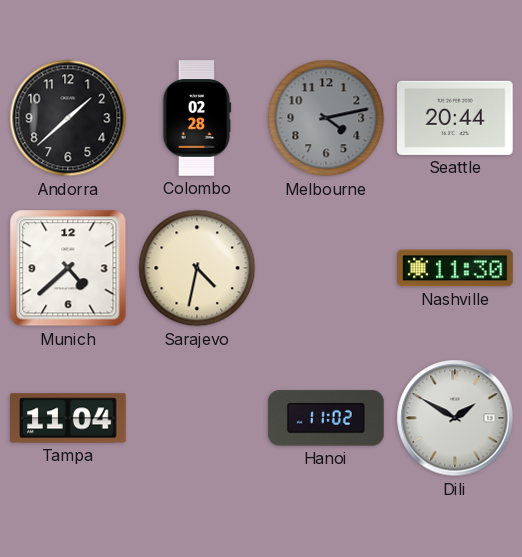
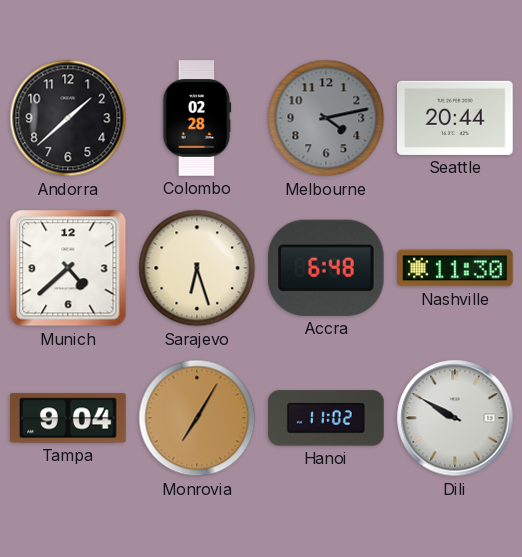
Sarajevo: 4:32 -> 6:27 (197, 268)
Accra: none -> 6:48 (326, 268)
Tampa: 11:04 -> 9:04 (68, 418)
Monrovia: none -> 7:05 (197, 418)
Dili: 1:50 -> 9:50 (455, 418)
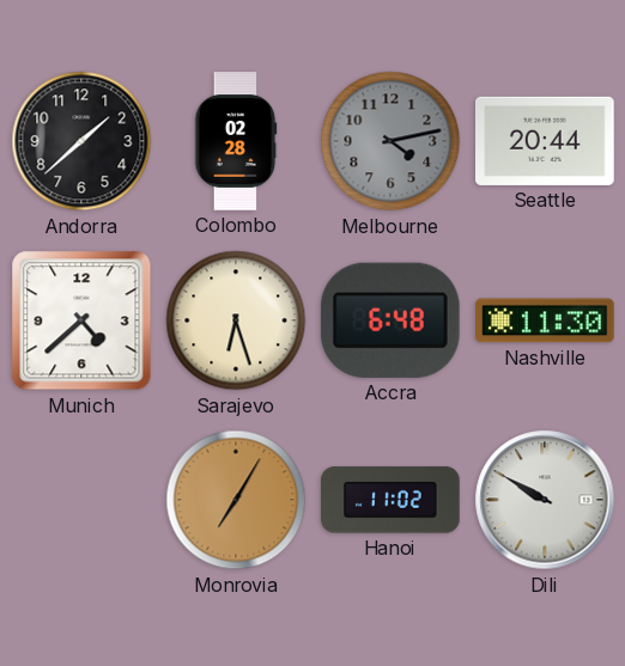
Tampa: 9:04 -> none (68, 418)
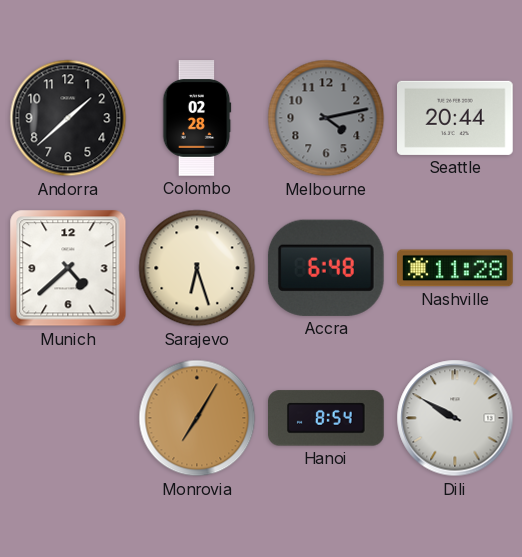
Nashville: 11:30 -> 11:28 (455, 268)
Hanoi: 11:02 -> 8:54 (326, 418)
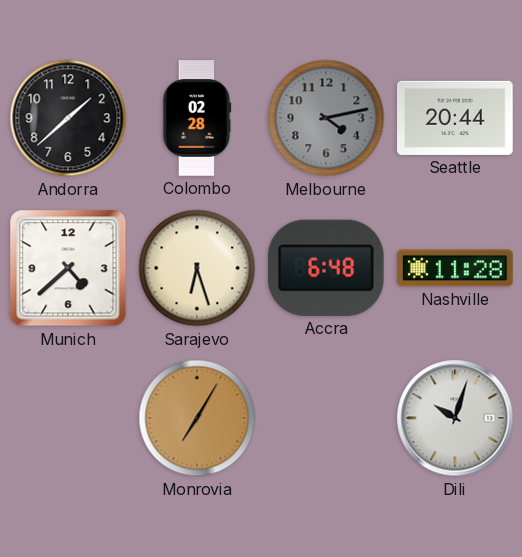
Hanoi: 8:54 -> none (326, 418)
Dili: 9:50 -> 10:03 (455, 418)
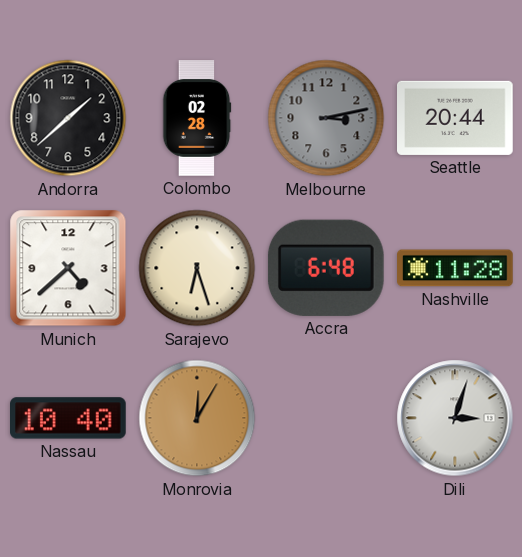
Melbourne: 4:13 -> 3:13 (326, 118)
Nassau: none -> 10:40 (68, 418)
Monrovia: 7:05 -> 12:05 (197, 418)
Dili: 10:03 -> 3:03 (455, 418)
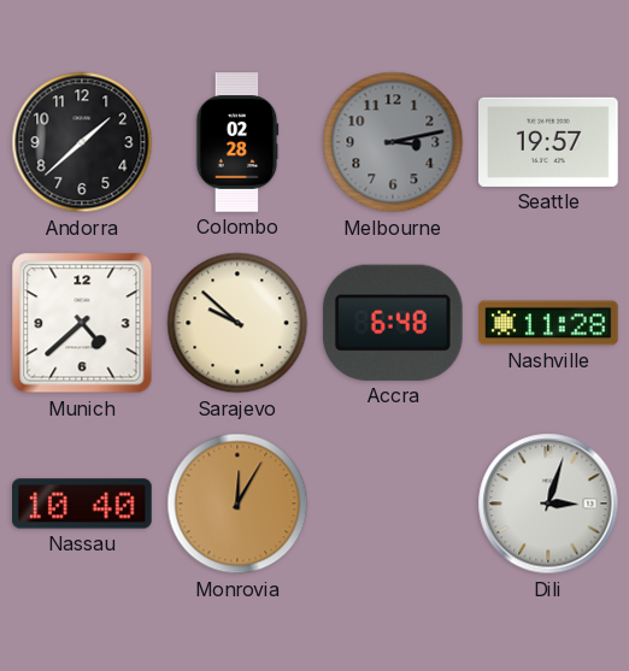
Seattle: 20:44 -> 19:57 (549, 142)
Sarajevo: 6:27 -> 9:52 (237, 323)
